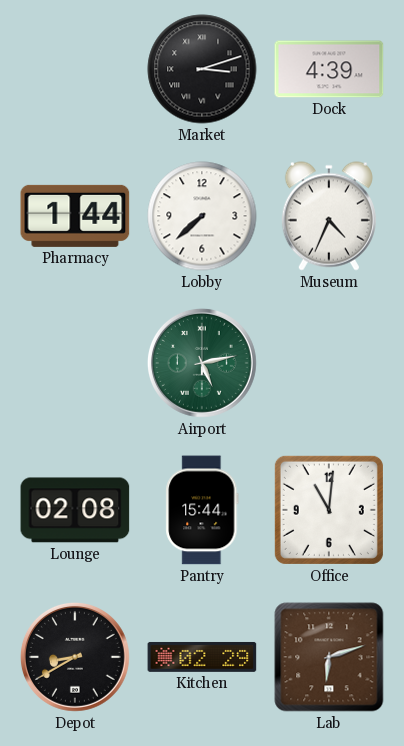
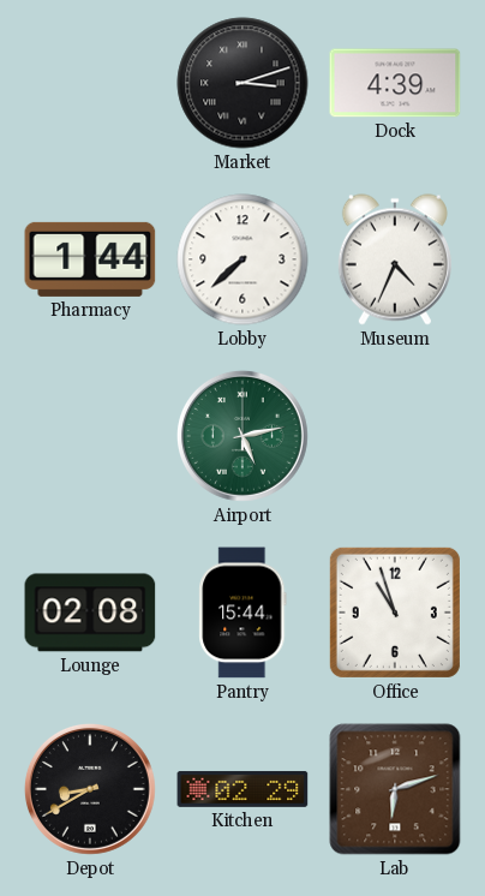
Office: 11:01 -> 10:57 (395, 613)
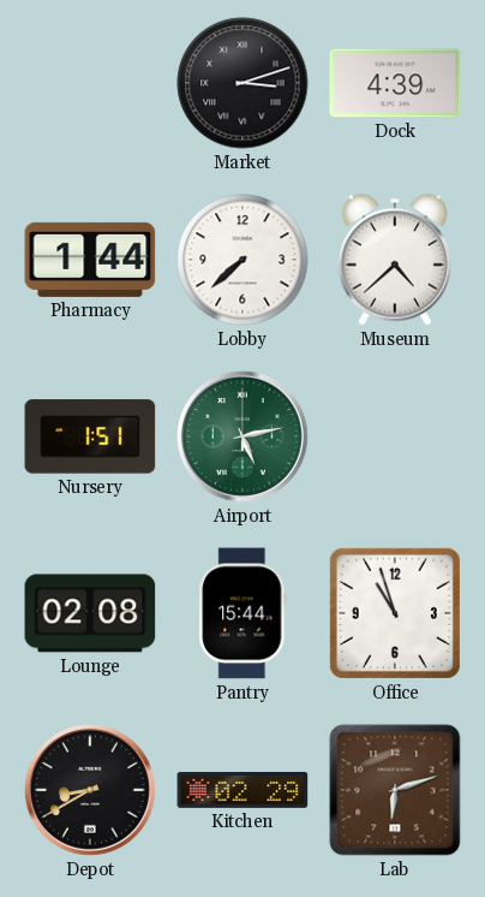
Museum: 4:34 -> 4:38 (395, 260)
Nursery: none -> 1:51 (90, 436)
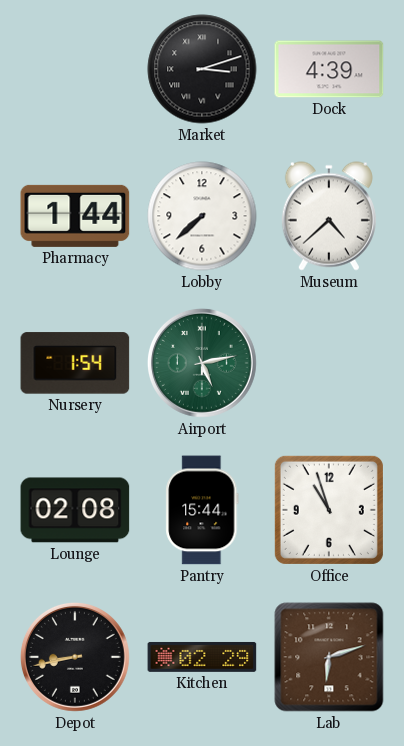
Nursery: 1:51 -> 1:54 (75, 363)
Depot: 8:40 -> 8:43 (75, 657)
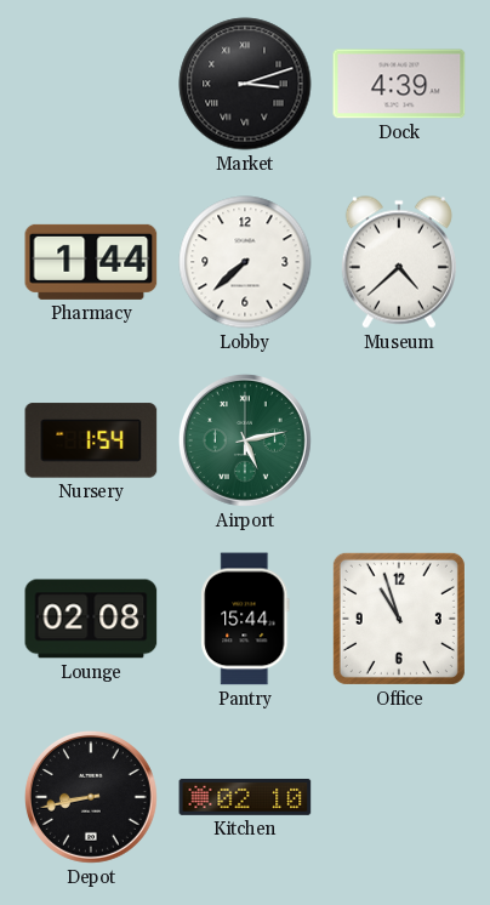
Kitchen: 02:29 -> 02:10 (245, 797)
Lab: 6:12 -> none (329, 657)
